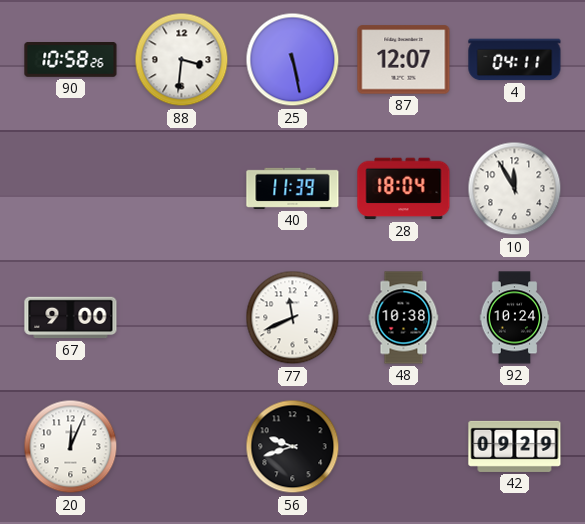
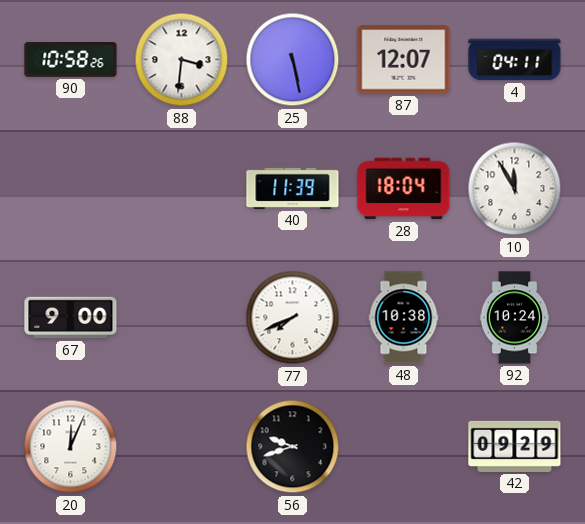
77: 11:41 -> 7:41 (293, 318)
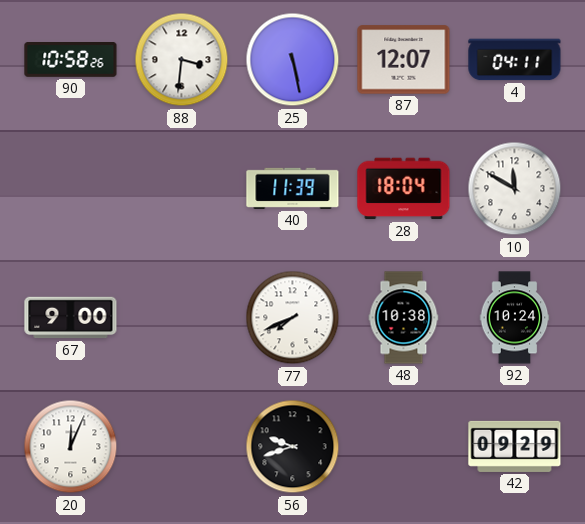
10: 11:55 -> 11:50 (515, 189)
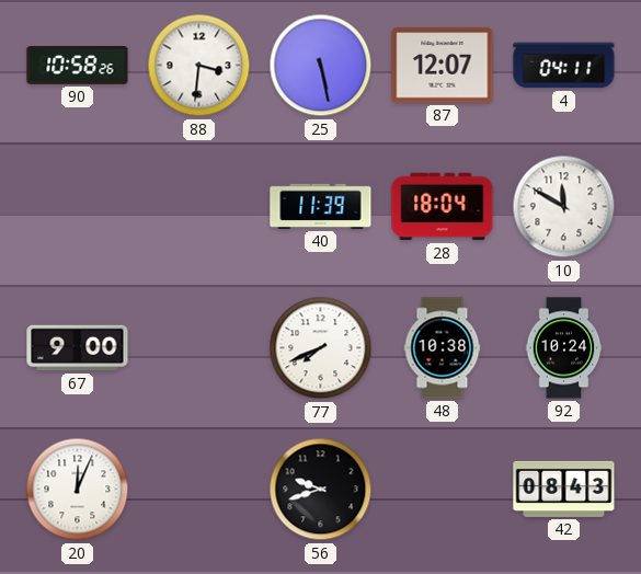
42: 09:29 -> 08:43 (564, 489)
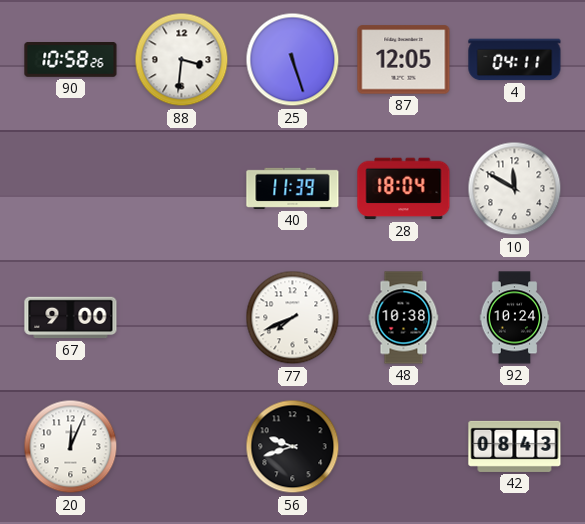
25: 5:28 -> 5:27 (293, 60)
87: 12:07 -> 12:05 (404, 60)
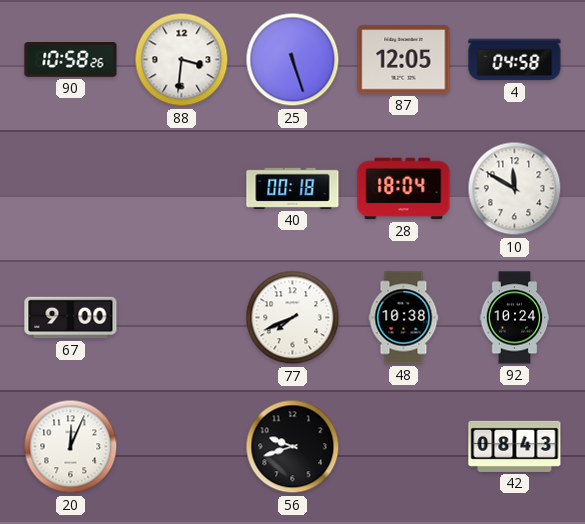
4: 04:11 -> 04:58 (515, 60)
40: 11:39 -> 00:18 (293, 188)
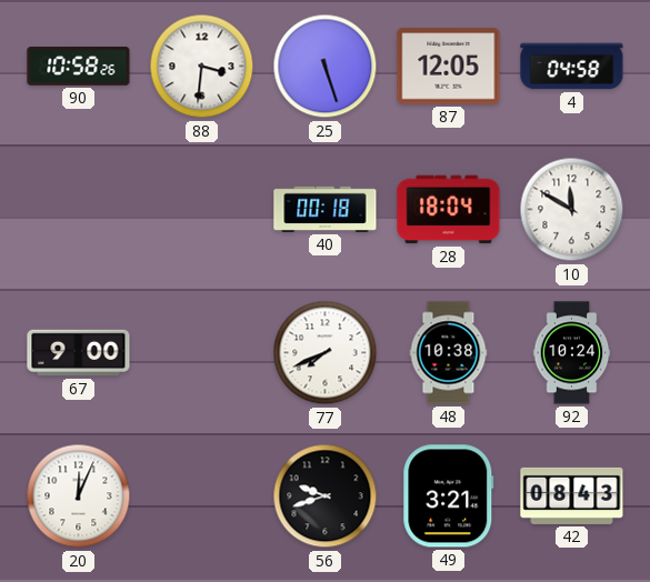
49: none -> 3:21 (449, 496)
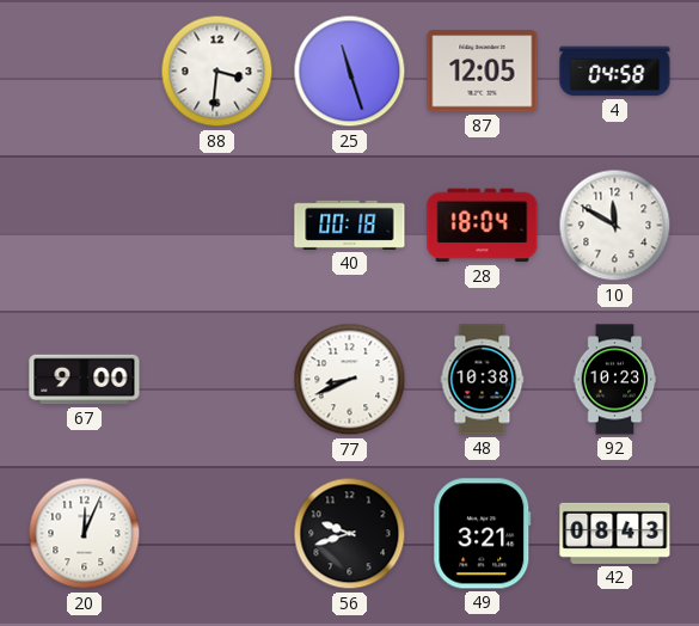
90: 10:58 -> none (79, 67)
25: 5:27 -> 11:27 (350, 72)
77: 7:41 -> 8:41 (350, 380)
92: 10:24 -> 10:23 (615, 380)
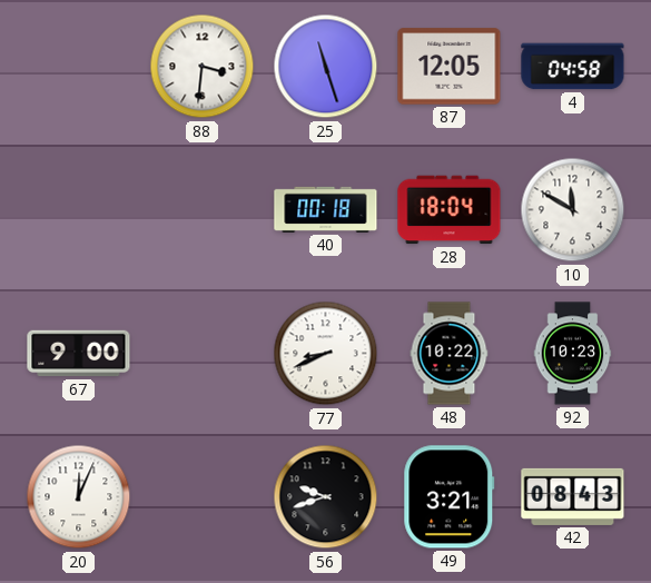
48: 10:38 -> 10:22 (450, 354)
